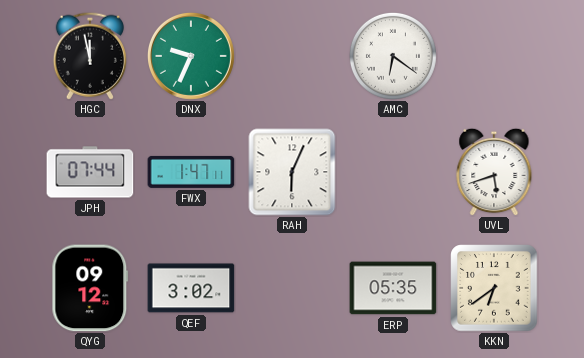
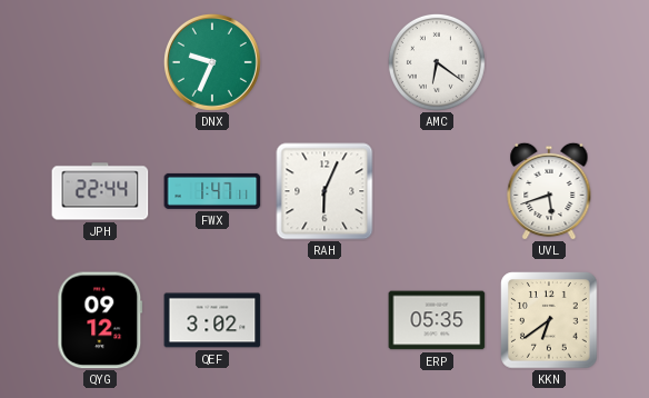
HGC: 11:58 -> none (90, 56)
JPH: 07:44 -> 22:44 (100, 191)
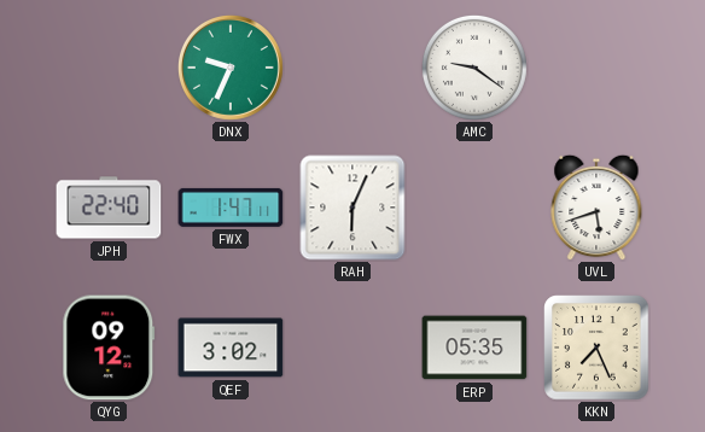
AMC: 6:21 -> 9:21 (474, 68)
JPH: 22:44 -> 22:40 (109, 208)
KKN: 6:39 -> 7:26 (596, 348)
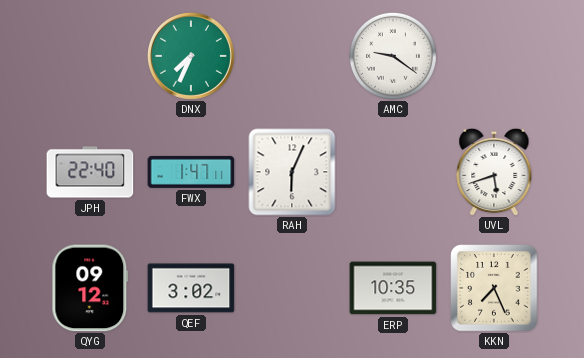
DNX: 9:34 -> 7:34 (191, 56)
ERP: 05:35 -> 10:35 (393, 288)
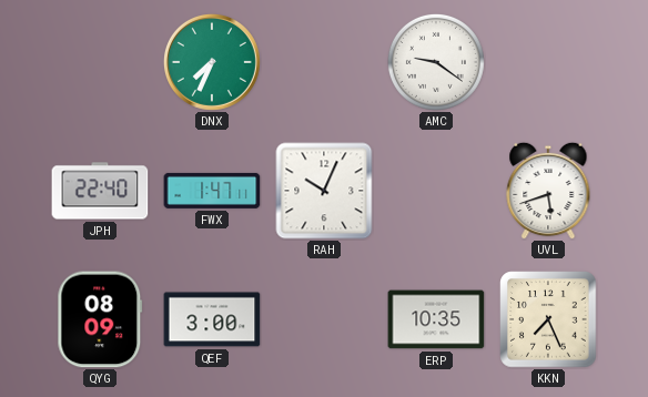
RAH: 6:04 -> 10:04 (324, 191)
QYG: 09:12 -> 08:09 (100, 319)
QEF: 3:02 -> 3:00 (212, 319)
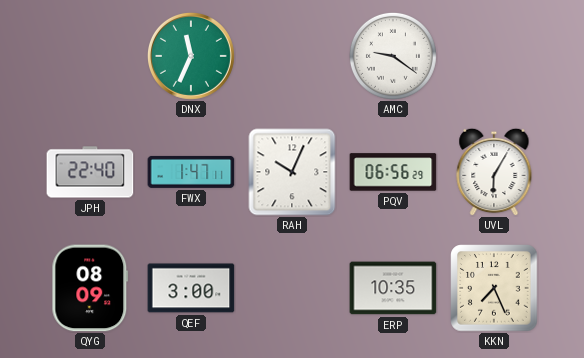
DNX: 7:34 -> 11:34 (191, 56)
PQV: none -> 06:56 (393, 172)
UVL: 5:42 -> 6:05 (494, 172)
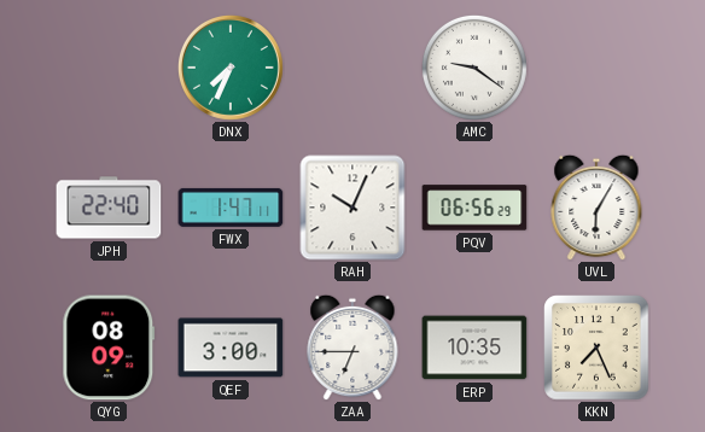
DNX: 11:34 -> 7:34 (231, 68)
ZAA: none -> 6:45 (353, 348)
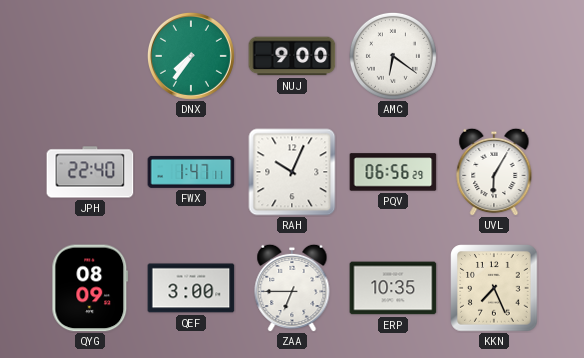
DNX: 7:34 -> 7:36 (191, 56)
NUJ: none -> 9:00 (292, 56)
AMC: 9:21 -> 6:21 (393, 56)
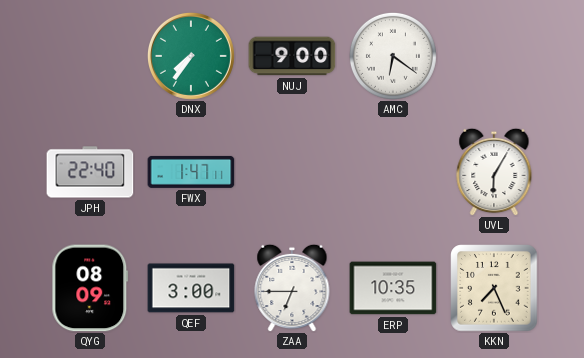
RAH: 10:04 -> none (292, 172)
PQV: 06:56 -> none (393, 172)
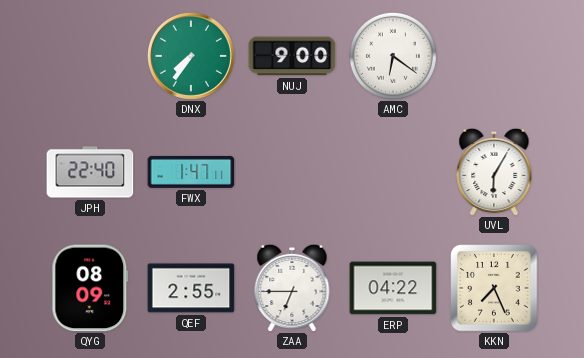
QEF: 3:00 -> 2:55 (191, 288)
ERP: 10:35 -> 04:22 (393, 288)
